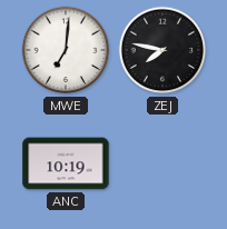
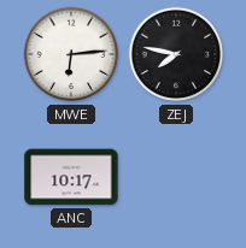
MWE: 7:01 -> 6:14 (71, 54)
ANC: 10:19 -> 10:17 (71, 177)
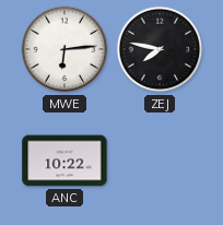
ANC: 10:17 -> 10:22 (64, 161)
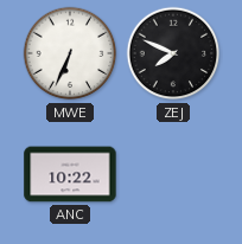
MWE: 6:14 -> 6:34 (70, 53)
ZEJ: 7:47 -> 7:49 (173, 53)
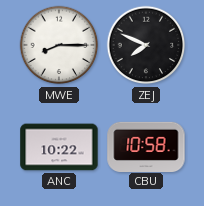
MWE: 6:34 -> 8:15 (59, 45)
CBU: none -> 10:58 (146, 146)
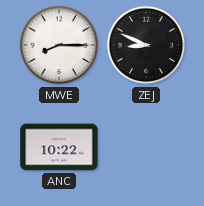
ZEJ: 7:49 -> 8:49 (146, 45)
CBU: 10:58 -> none (146, 146)
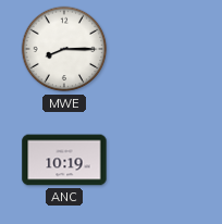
ZEJ: 8:49 -> none (146, 45)
ANC: 10:22 -> 10:19 (64, 160)
